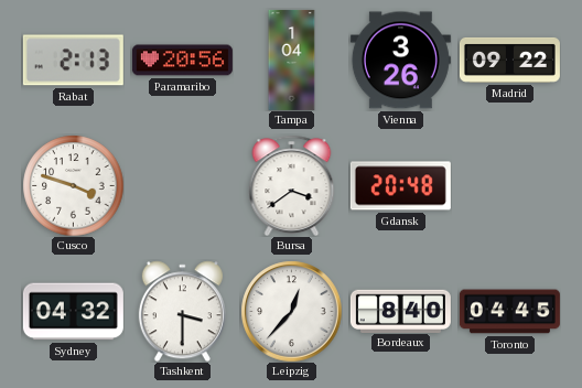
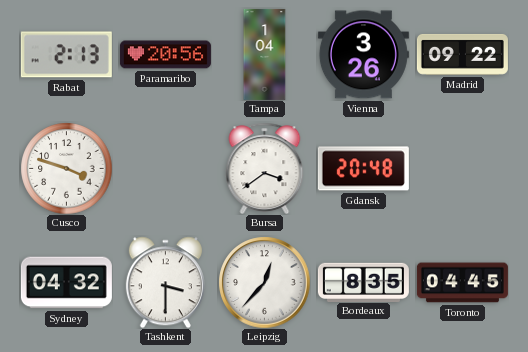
Bordeaux: 8:40 -> 8:35 (363, 282)
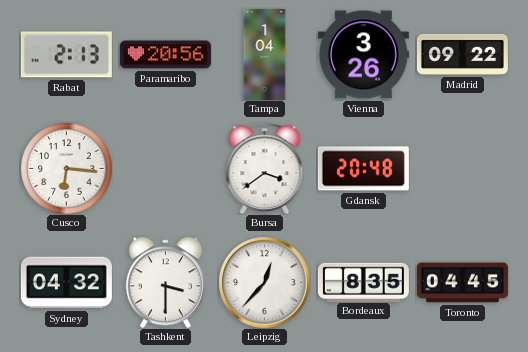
Cusco: 3:48 -> 6:16 (66, 168)
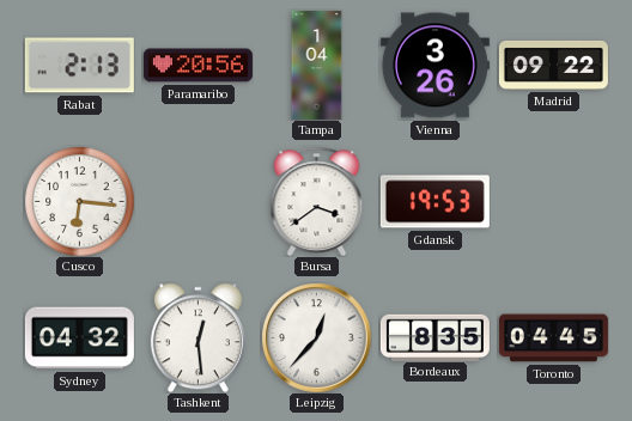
Gdansk: 20:48 -> 19:53 (434, 202)
Tashkent: 3:30 -> 12:29 (197, 337)
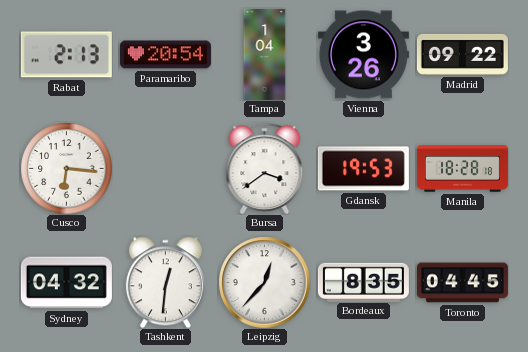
Paramaribo: 20:56 -> 20:54 (165, 55)
Manila: none -> 18:28 (462, 169)
Tashkent: 12:29 -> 12:31 (165, 282)
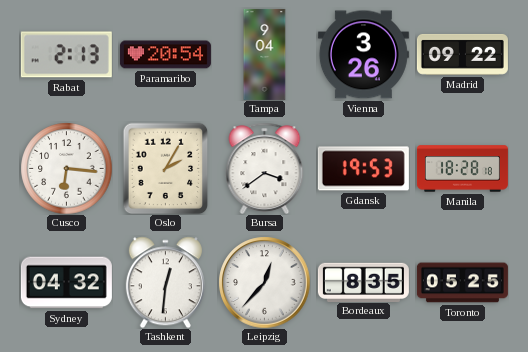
Tampa: 1:04 -> 9:04 (265, 54)
Oslo: none -> 2:05 (166, 168)
Toronto: 04:45 -> 05:25 (462, 283)
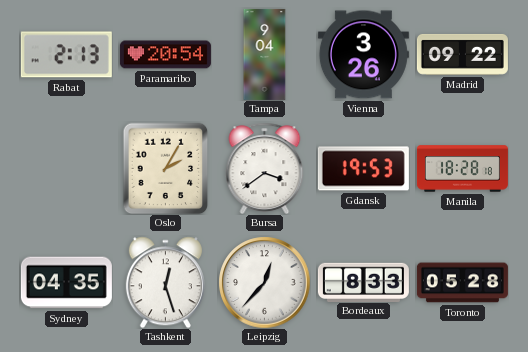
Cusco: 6:16 -> none (66, 168)
Sydney: 04:32 -> 04:35 (66, 283)
Tashkent: 12:31 -> 12:27 (165, 282)
Bordeaux: 8:35 -> 8:33 (363, 282)
Toronto: 05:25 -> 05:28 (462, 283)
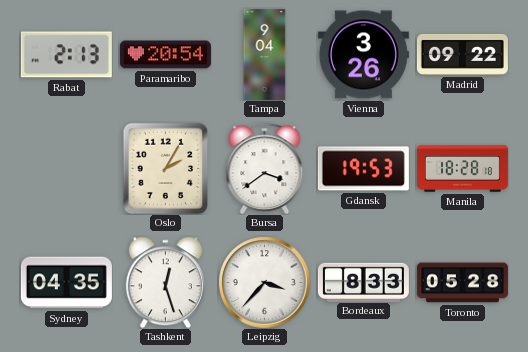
Leipzig: 12:37 -> 3:37 (264, 282)
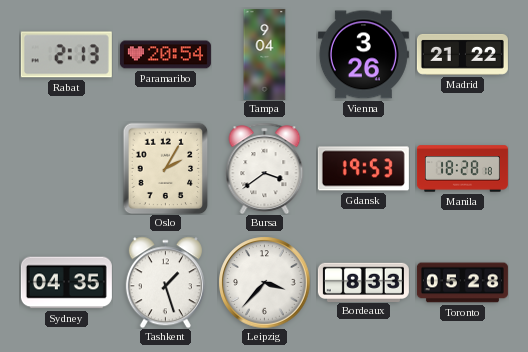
Madrid: 09:22 -> 21:22 (462, 54)
Tashkent: 12:27 -> 1:27 (165, 282)
